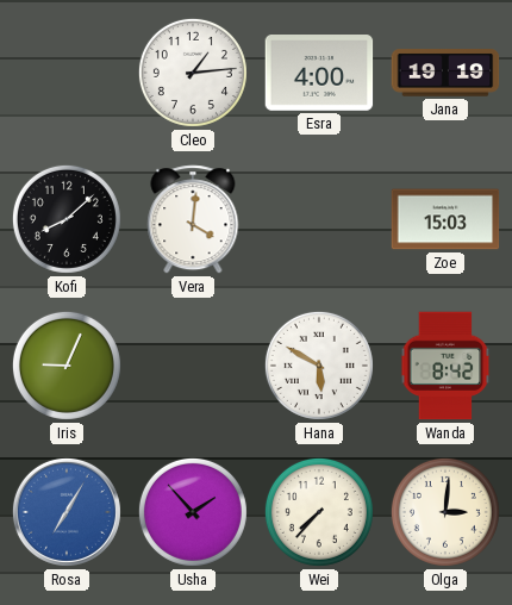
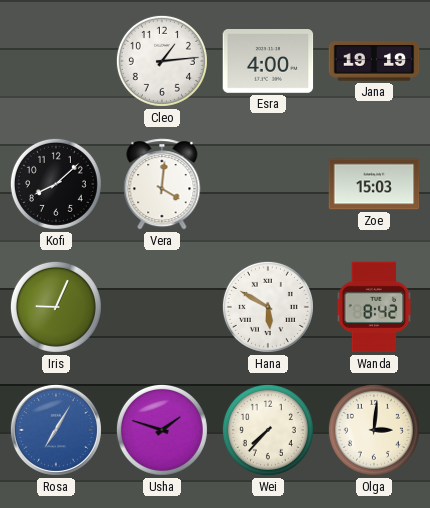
Usha: 1:53 -> 1:48 (162, 430)
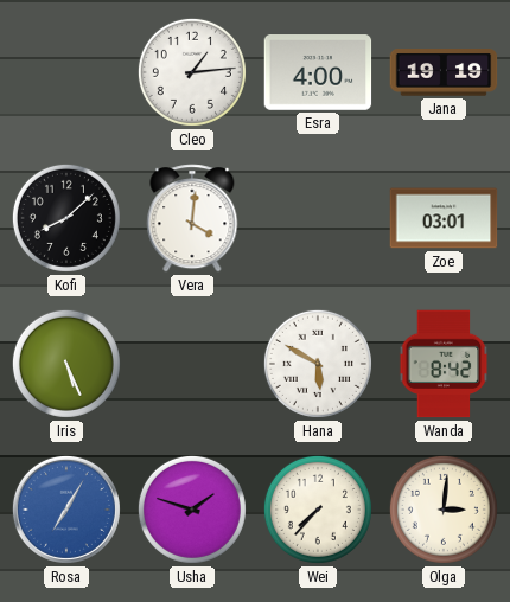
Zoe: 15:03 -> 03:01 (444, 218)
Iris: 9:04 -> 5:26 (66, 364)
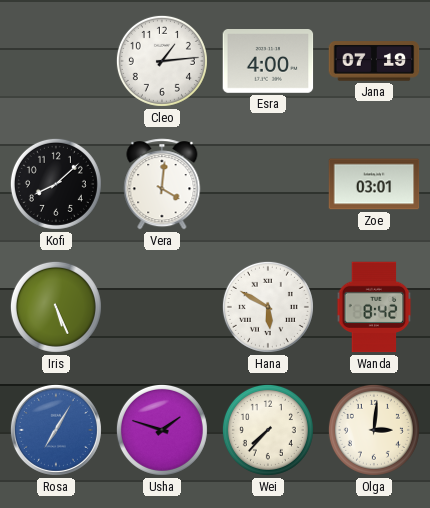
Jana: 19:19 -> 07:19 (374, 61)
